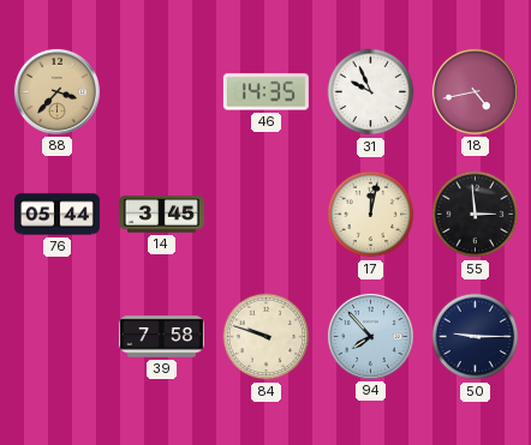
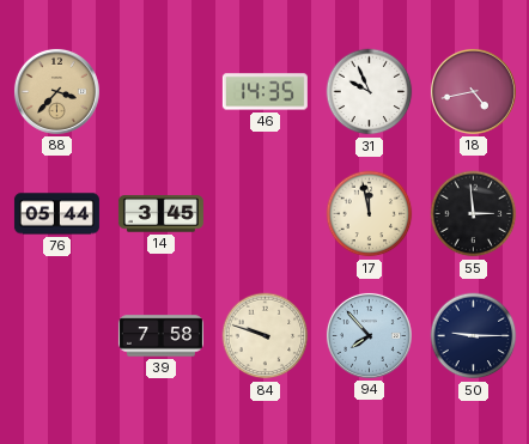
17: 12:02 -> 11:58 (370, 214)
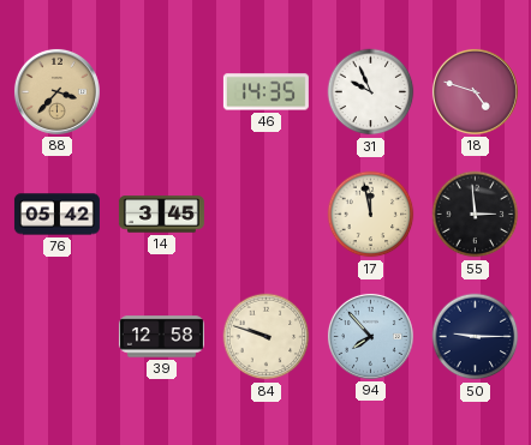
18: 4:43 -> 4:48 (475, 91)
76: 05:44 -> 05:42 (56, 215)
39: 7:58 -> 12:58 (161, 337)
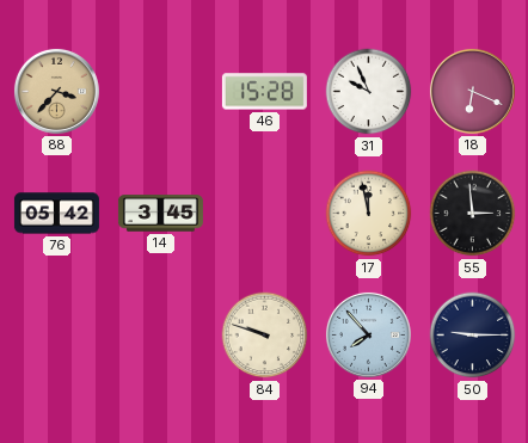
46: 14:35 -> 15:28 (264, 92)
18: 4:48 -> 6:19 (472, 91)
39: 12:58 -> none (161, 337)
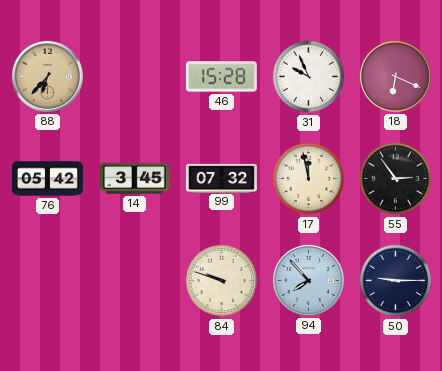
88: 3:37 -> 6:37 (47, 76)
99: none -> 07:32 (221, 178)
55: 2:59 -> 2:54 (396, 179)
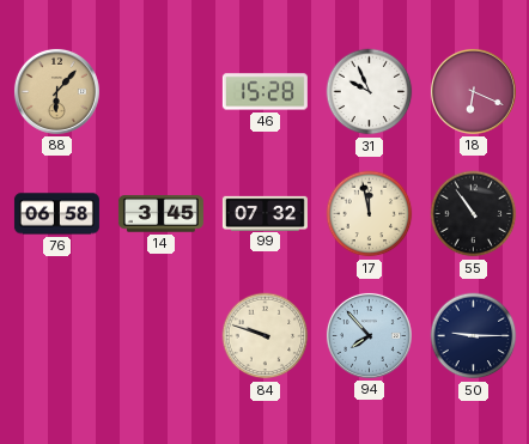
88: 6:37 -> 6:07 (56, 91)
76: 05:42 -> 06:58 (56, 214)
55: 2:54 -> 10:54 (474, 214)
